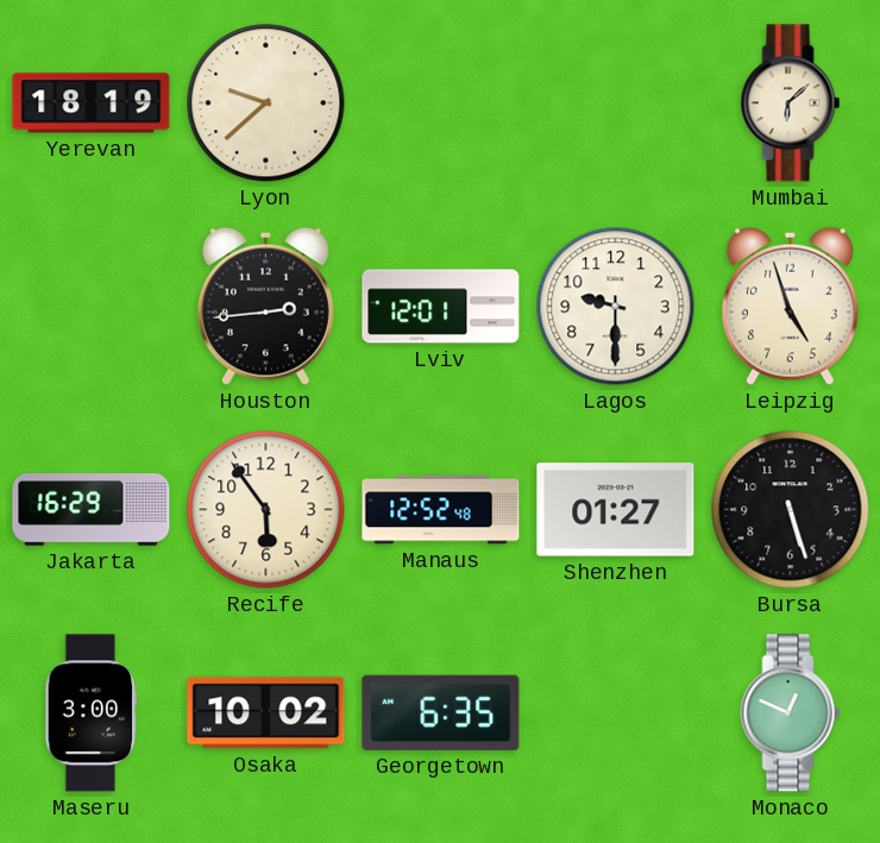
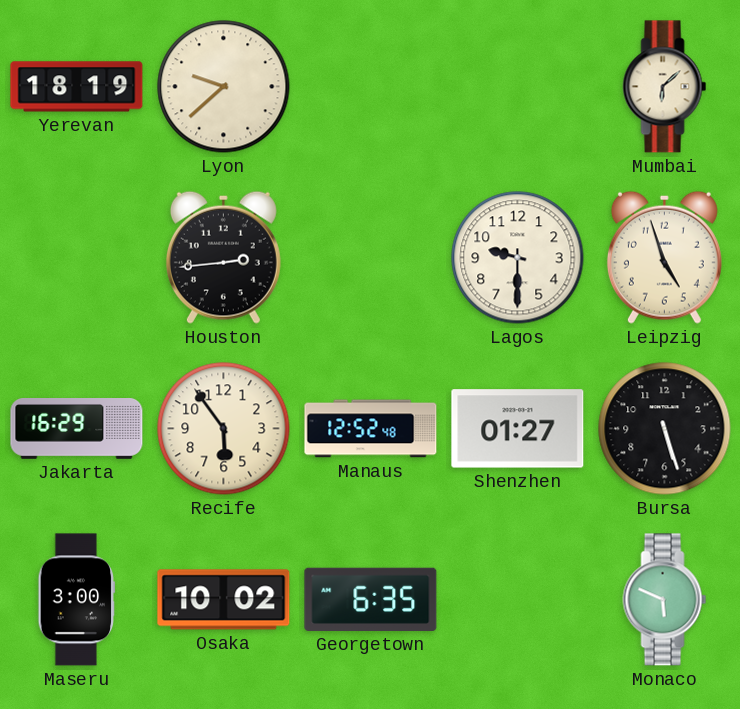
Lviv: 12:01 -> none (441, 307)
Monaco: 12:49 -> 5:49 (665, 600)
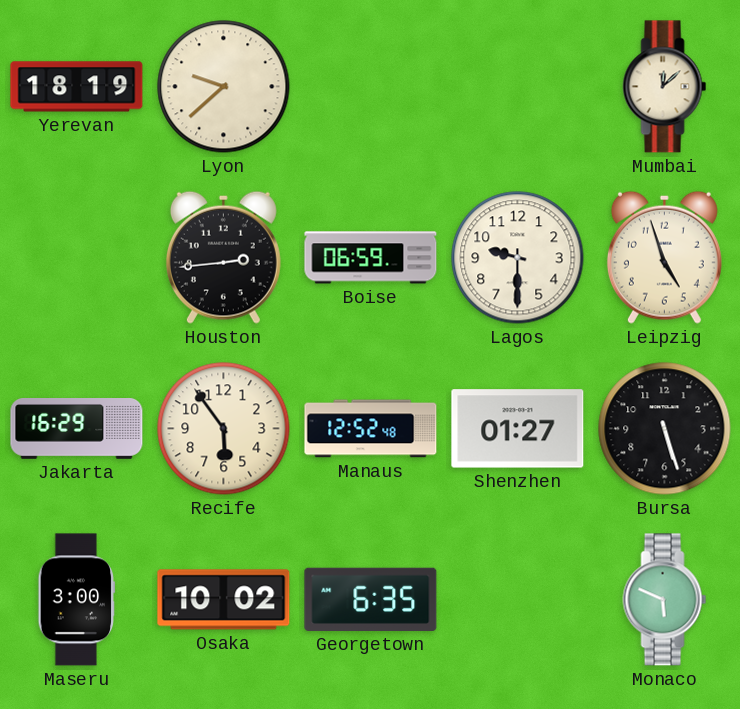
Mumbai: 6:08 -> 12:08 (665, 87)
Boise: none -> 06:59 (371, 258)
